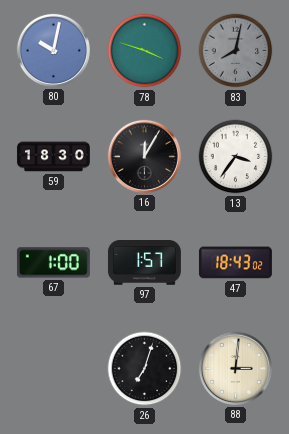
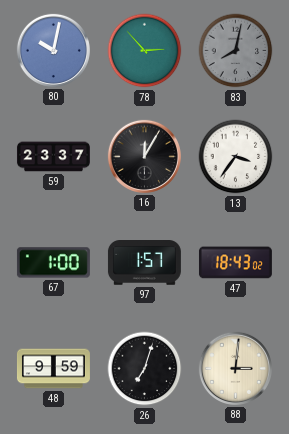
78: 3:48 -> 2:53 (145, 51)
59: 18:30 -> 23:37 (53, 157)
48: none -> 9:59 (53, 369)
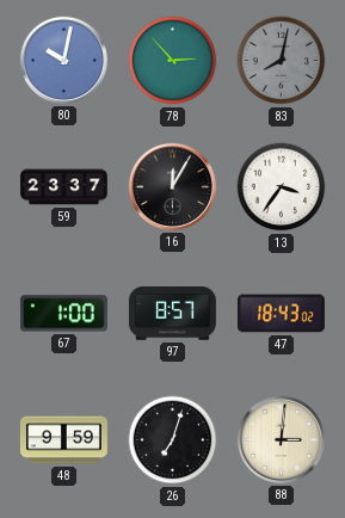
97: 1:57 -> 8:57 (172, 314)
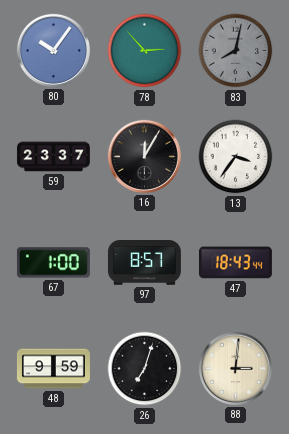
80: 10:02 -> 10:06 (53, 50)
47: 18:43:02 -> 18:43:44 (235, 263)
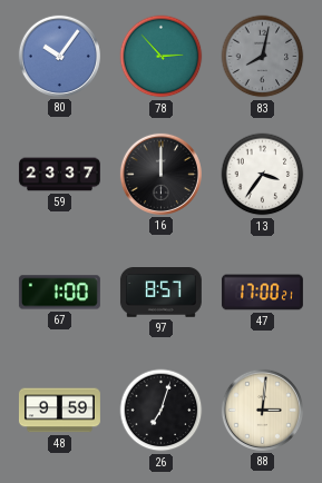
16: 12:05 -> 12:00 (160, 174)
47: 18:43 -> 17:00 (262, 293)
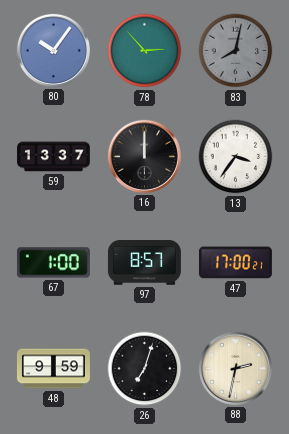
59: 23:37 -> 13:37 (53, 157)
88: 3:01 -> 2:32 (235, 368)
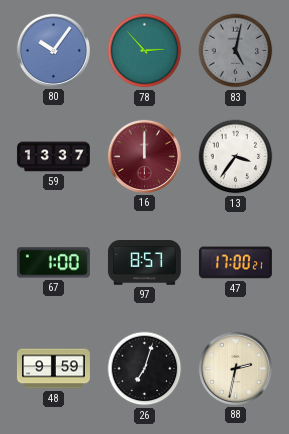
83: 8:02 -> 5:02 (236, 51)
16 dial: black -> burgundy (144, 156)
